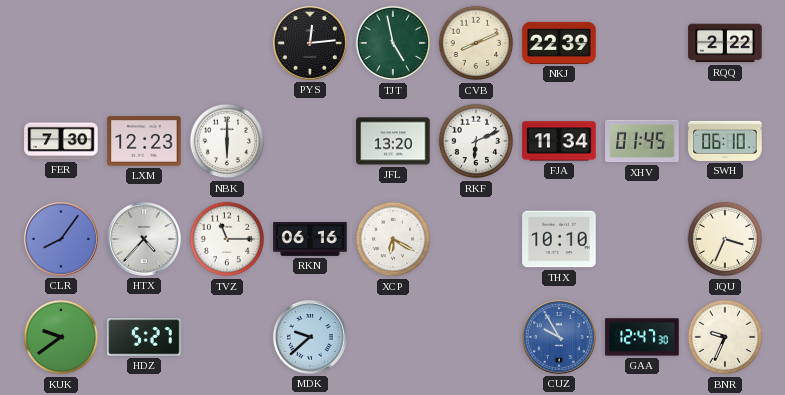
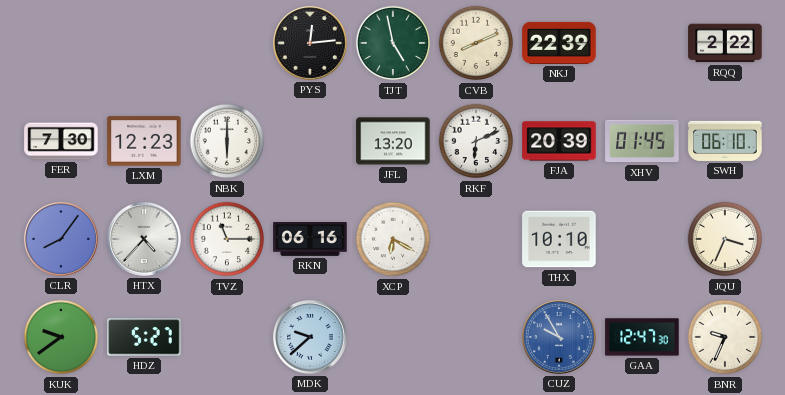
FJA: 11:34 -> 20:39 (559, 141)
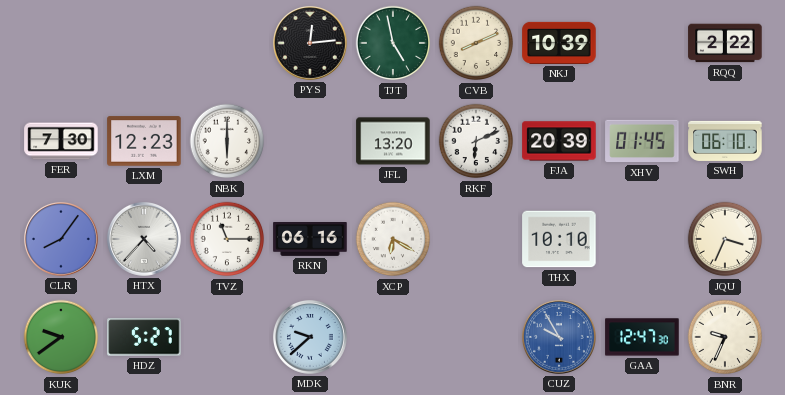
NKJ: 22:39 -> 10:39 (559, 43)
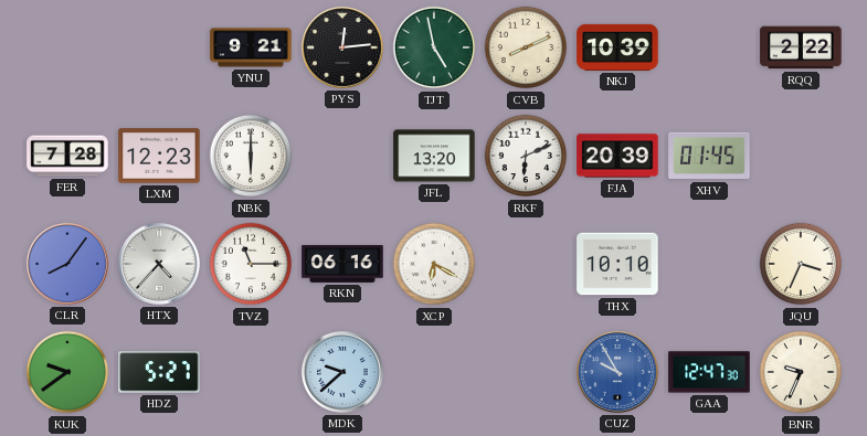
YNU: none -> 9:21 (251, 47)
FER: 7:30 -> 7:28 (67, 156)
SWH: 06:10 -> none (725, 141)
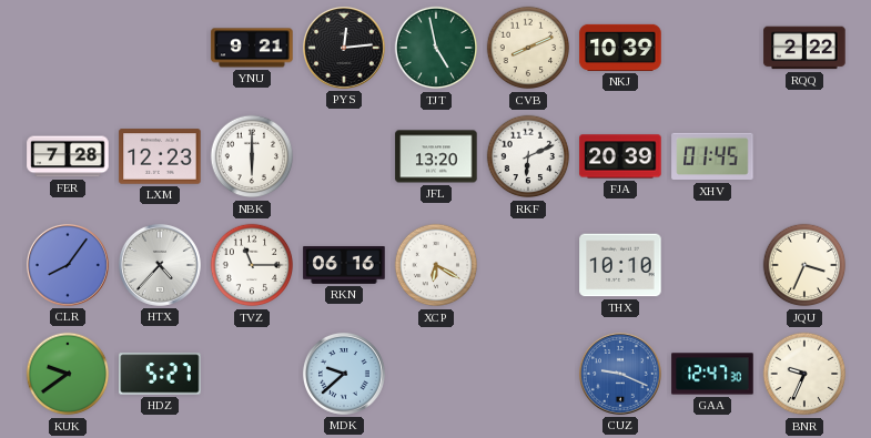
CUZ: 9:55 -> 9:19 (620, 374)
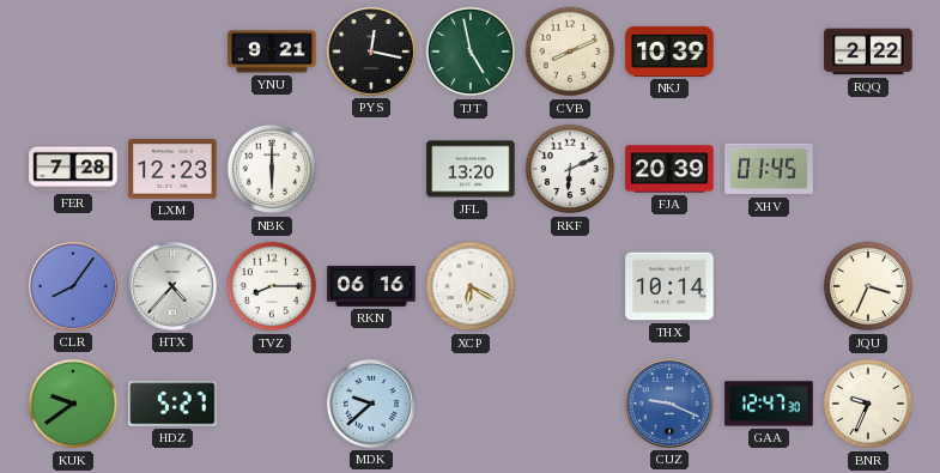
PYS: 12:14 -> 12:17 (371, 51)
TVZ: 11:15 -> 8:15 (272, 286)
THX: 10:10 -> 10:14 (669, 286)
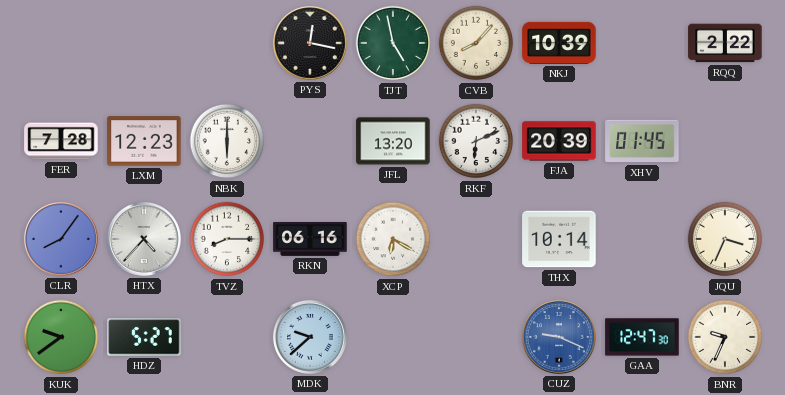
YNU: 9:21 -> none (272, 51)
CVB: 8:11 -> 8:07 (476, 43)
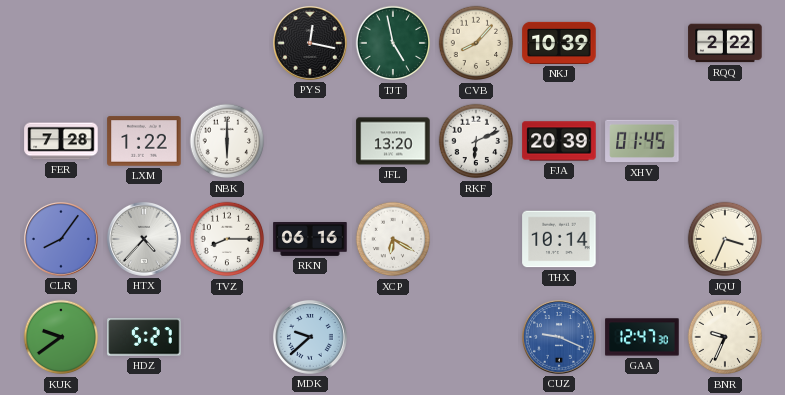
LXM: 12:23 -> 1:22 (144, 141)
